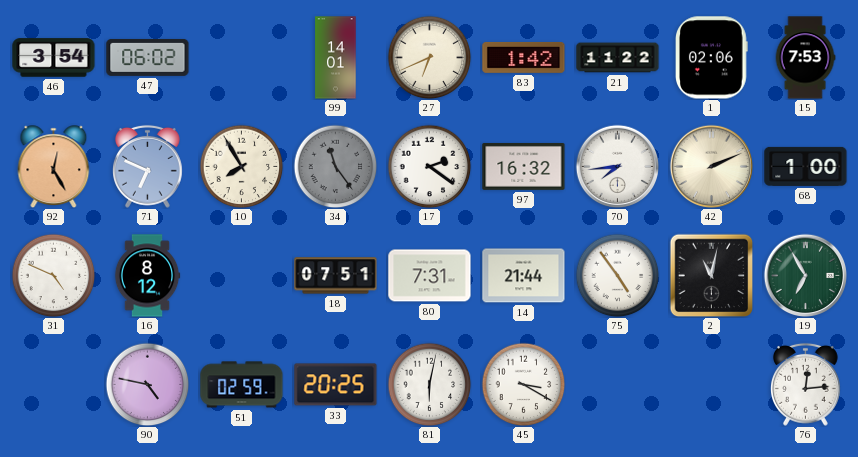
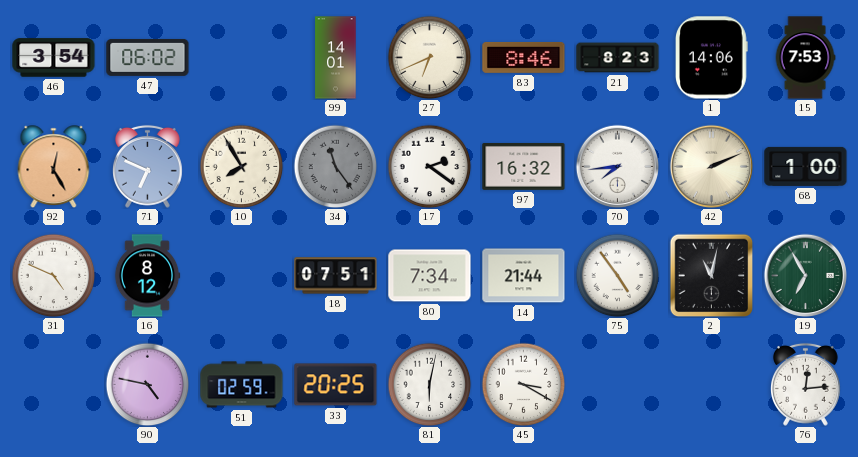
83: 1:42 -> 8:46 (524, 57)
21: 11:22 -> 8:23 (618, 58)
1: 02:06 -> 14:06 (712, 58)
80: 7:31 -> 7:34 (430, 276)
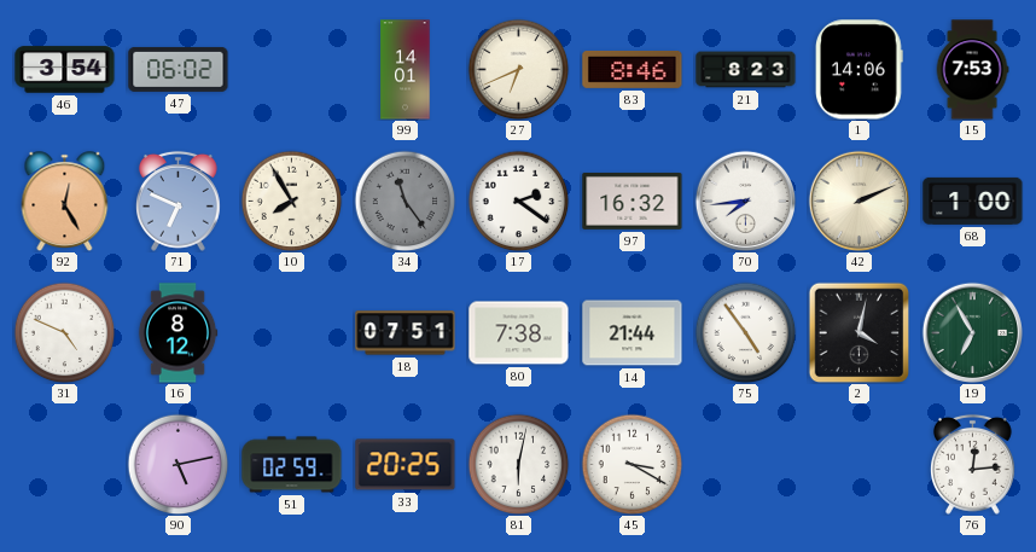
80: 7:34 -> 7:38 (519, 333)
2: 11:02 -> 4:02 (859, 332)
90: 4:47 -> 5:13 (177, 464)
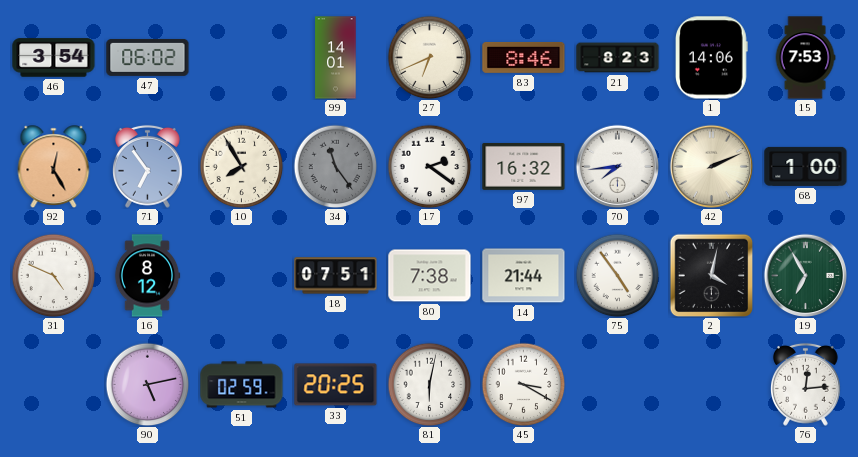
71: 6:49 -> 6:54 (148, 166)
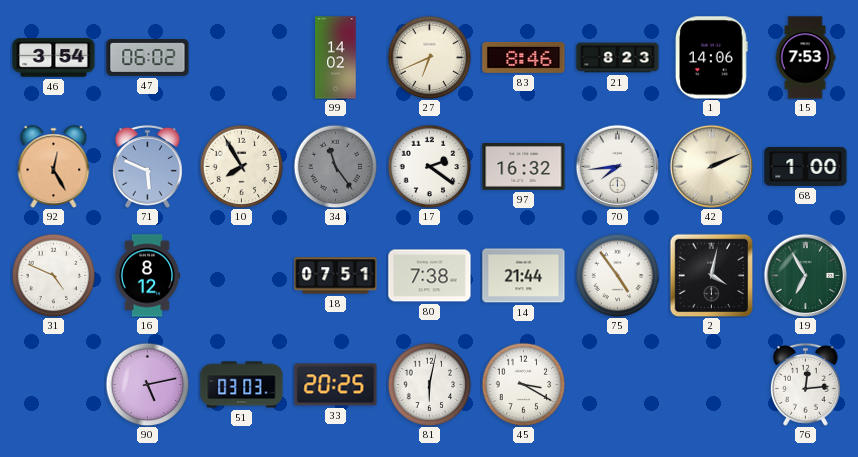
99: 14:01 -> 14:02 (336, 58)
71: 6:54 -> 5:49 (148, 166)
51: 02:59 -> 03:03 (242, 385)
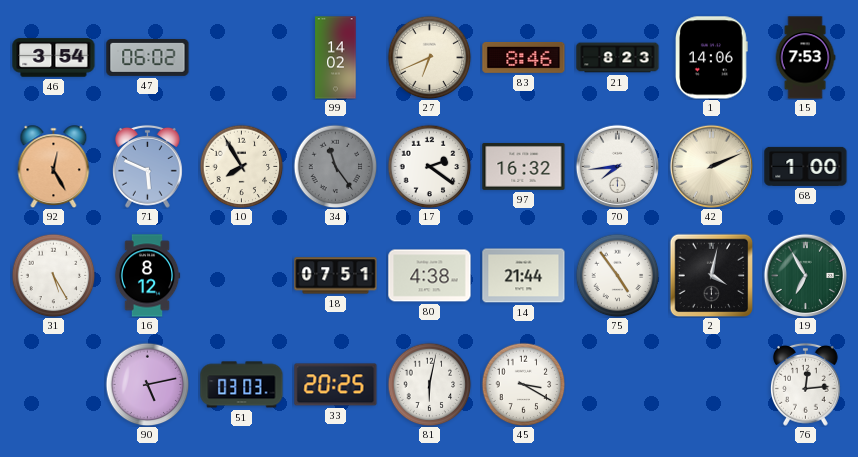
31: 4:49 -> 5:25 (53, 275)
80: 7:38 -> 4:38 (430, 276)
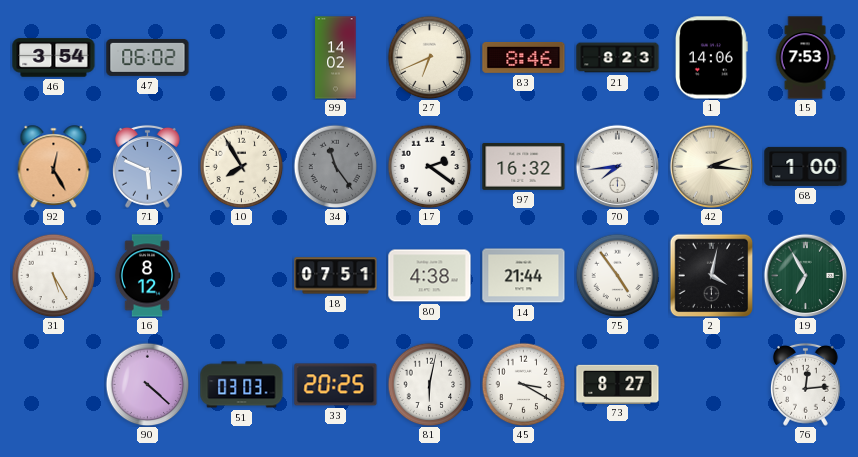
42: 2:11 -> 2:16 (711, 166)
90: 5:13 -> 4:22 (147, 384)
73: none -> 8:27 (618, 384)
